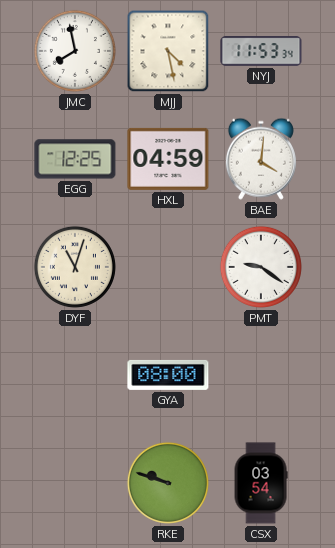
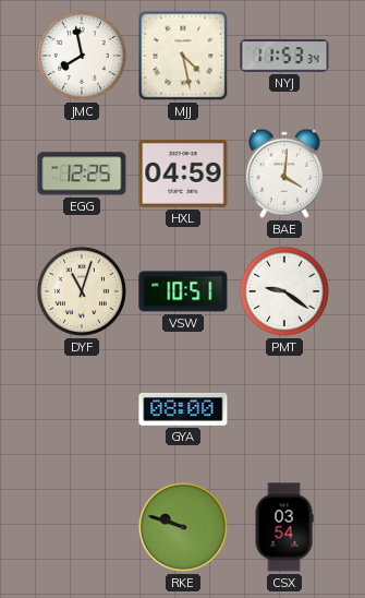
VSW: none -> 10:51 (183, 291)
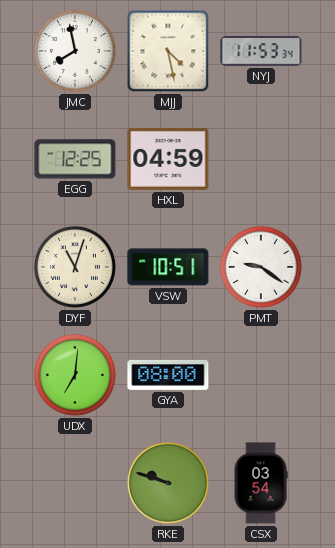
BAE: 4:01 -> none (284, 174)
UDX: none -> 7:01 (75, 375)
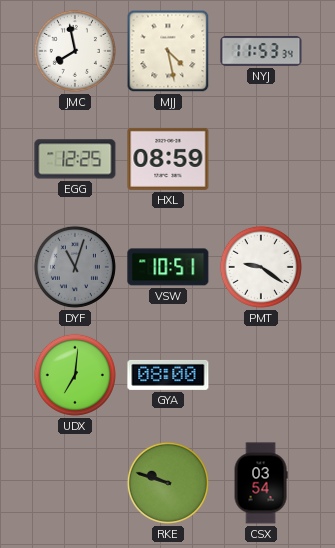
HXL: 04:59 -> 08:59 (168, 159)
DYF dial: cream -> grey (75, 267)
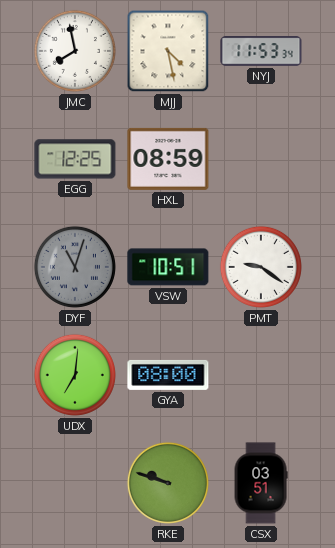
CSX: 03:54 -> 03:51 (261, 483)
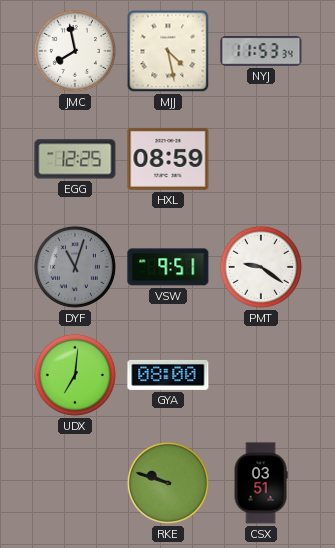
VSW: 10:51 -> 9:51 (168, 267)
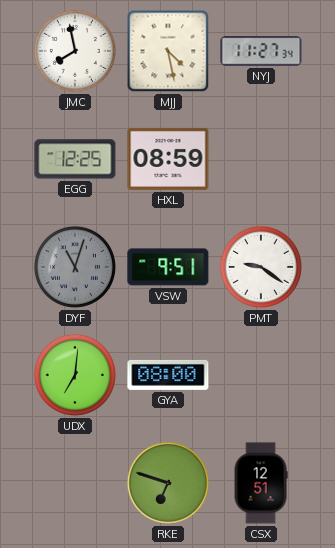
NYJ: 11:53 -> 11:27 (261, 51)
RKE: 9:48 -> 6:48 (168, 483)
CSX: 03:51 -> 12:51 (261, 483)
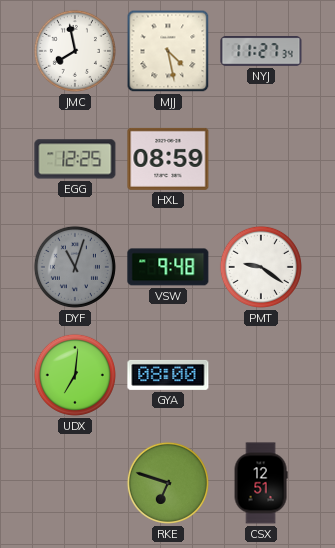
VSW: 9:51 -> 9:48 (168, 267)
